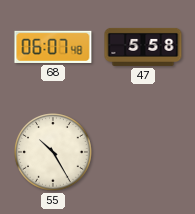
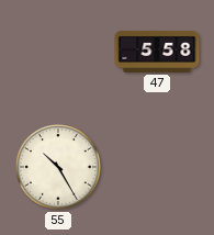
68: 06:07 -> none (53, 47)
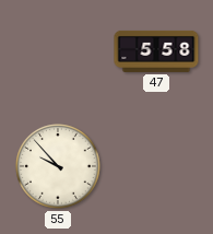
55: 10:25 -> 9:53 (58, 166)
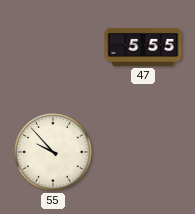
47: 5:58 -> 5:55 (143, 47)
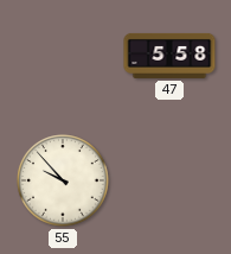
47: 5:55 -> 5:58 (169, 56)
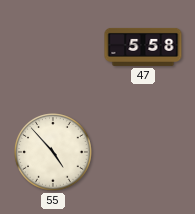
55: 9:53 -> 4:53 (53, 152)
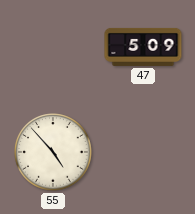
47: 5:58 -> 5:09 (143, 47)
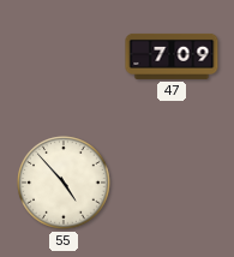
47: 5:09 -> 7:09 (172, 56)
